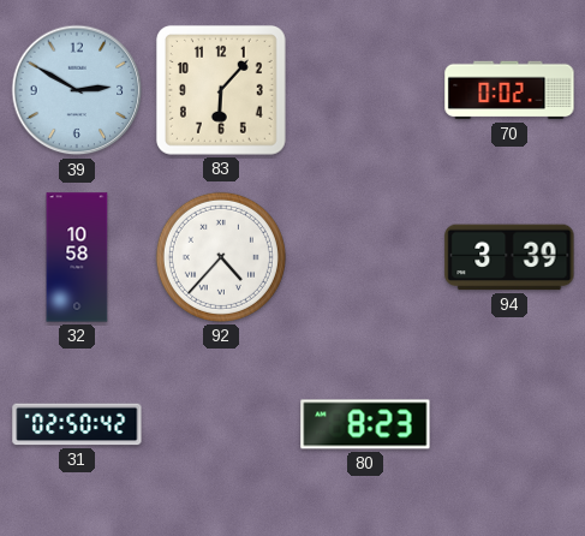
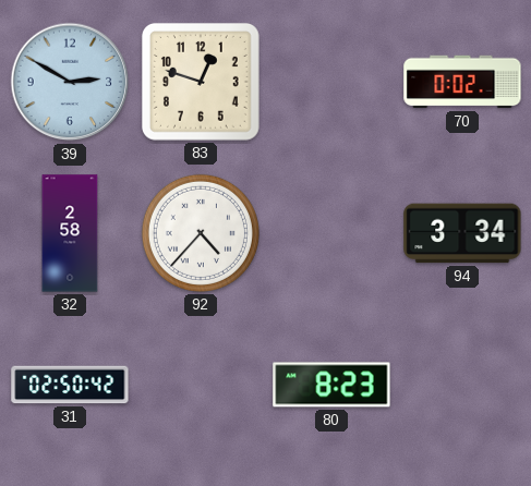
83: 6:07 -> 12:48 (201, 82)
32: 10:58 -> 2:58 (70, 233)
94: 3:39 -> 3:34 (462, 233)
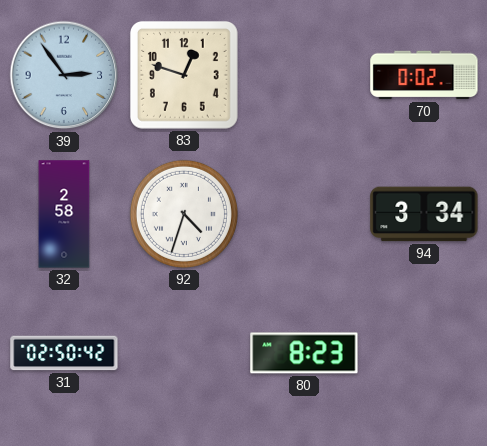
39: 2:50 -> 2:54 (64, 75)
92: 4:37 -> 4:33 (184, 214)
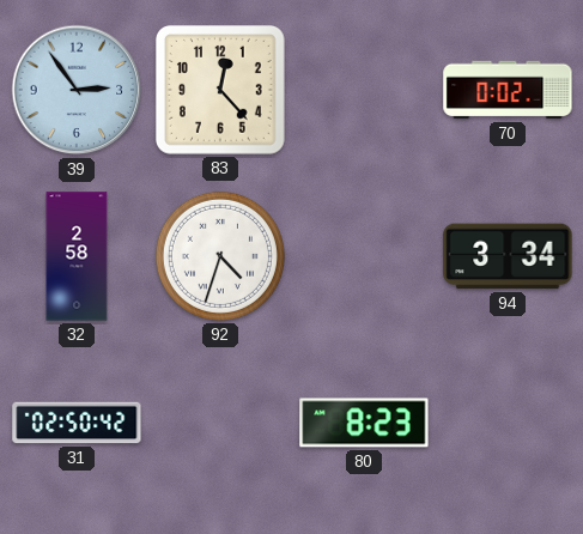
83: 12:48 -> 12:23 (220, 90)
